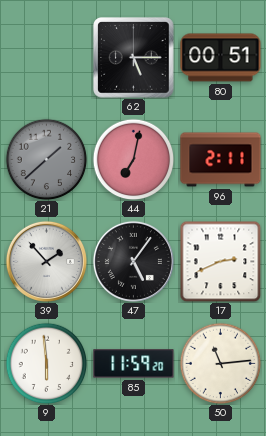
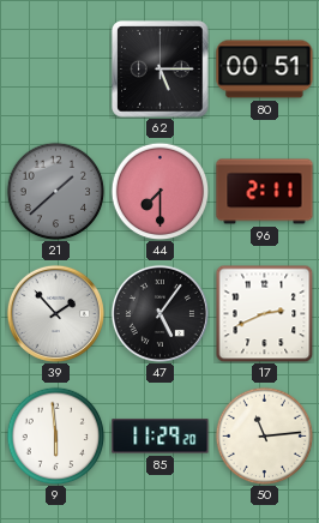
44: 7:02 -> 7:30 (159, 191)
85: 11:59 -> 11:29 (161, 437)
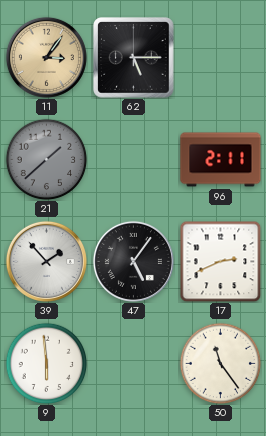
11: none -> 3:06 (46, 57)
80: 00:51 -> none (265, 70)
44: 7:30 -> none (159, 191)
85: 11:29 -> none (161, 437)
50: 11:14 -> 11:24 (220, 363)
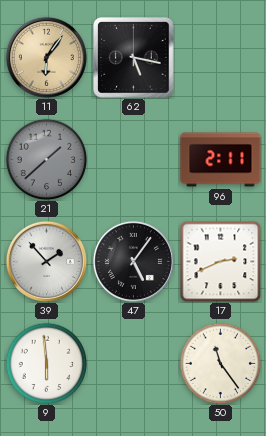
11: 3:06 -> 6:06 (46, 57)
62: 5:15 -> 5:17 (134, 58)
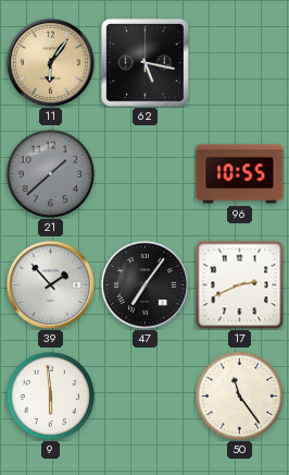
96: 2:11 -> 10:55 (240, 174)
47: 5:06 -> 7:06 (144, 284)
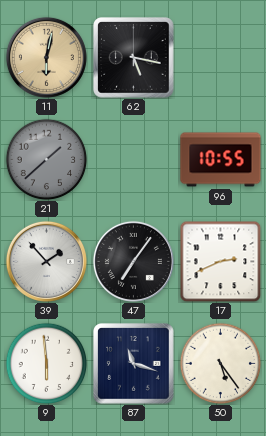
11: 6:06 -> 6:02 (46, 57)
87: none -> 11:18 (134, 364)
50: 11:24 -> 5:24 (220, 363)
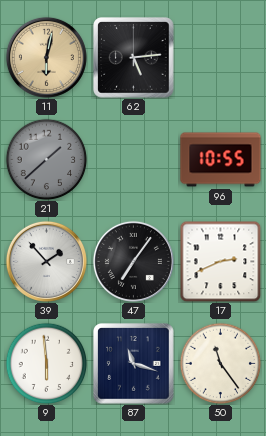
62: 5:17 -> 5:14 (134, 58)
50: 5:24 -> 11:24 (220, 363)
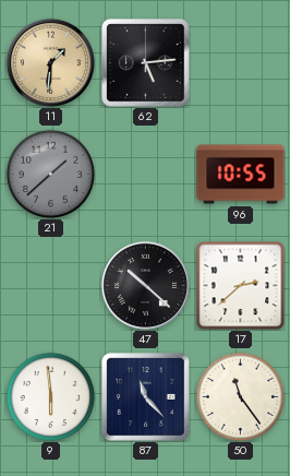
11: 6:02 -> 1:31 (50, 62)
39: 1:53 -> none (46, 261)
47: 7:06 -> 10:22 (145, 285)
17: 2:41 -> 2:38 (240, 285)
87: 11:18 -> 11:23 (146, 397)
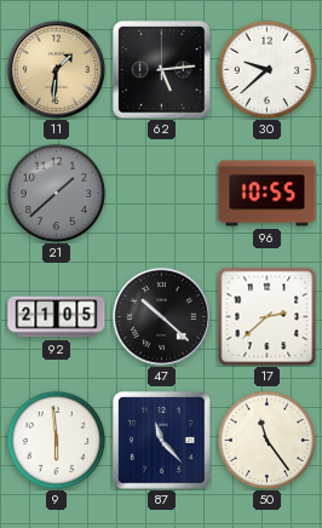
30: none -> 9:38 (266, 69)
92: none -> 21:05 (57, 317)
